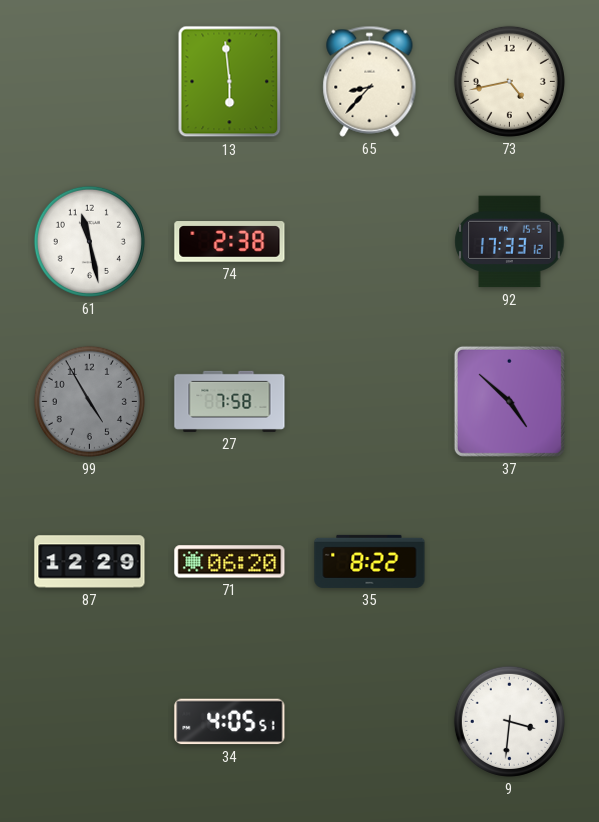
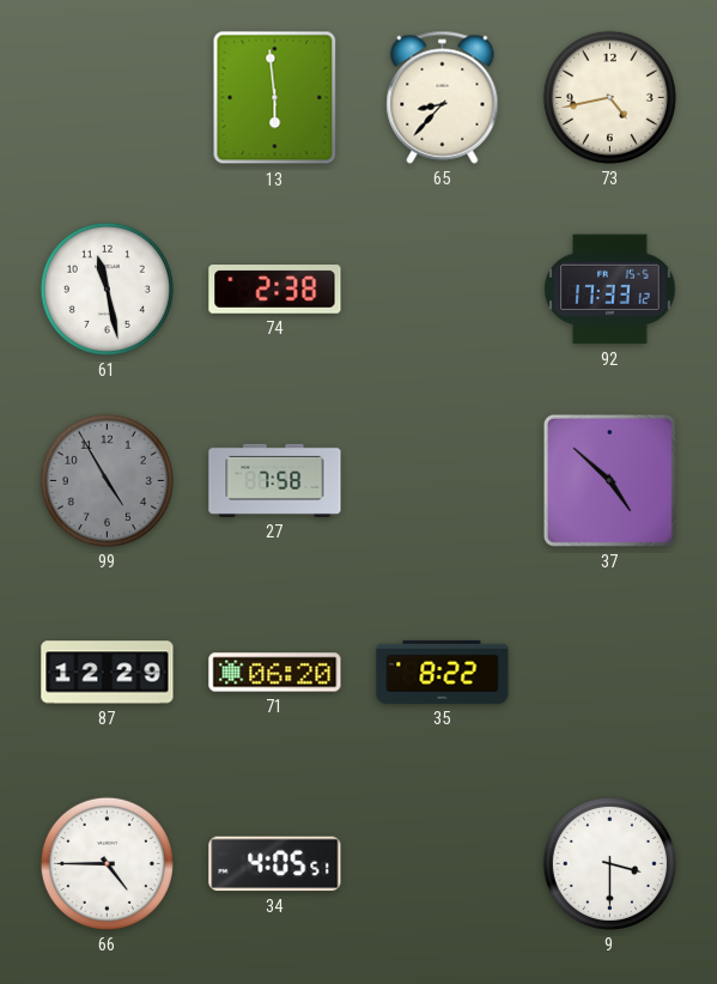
66: none -> 4:45 (107, 863)
9: 3:31 -> 3:30 (609, 863)
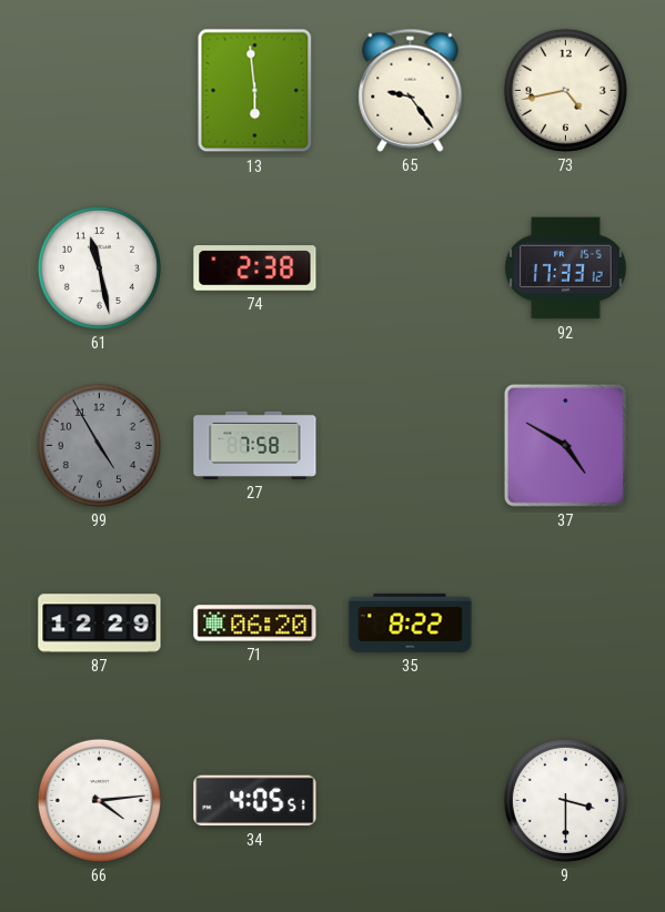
65: 8:37 -> 9:24 (411, 90)
37: 4:52 -> 4:50 (565, 445)
66: 4:45 -> 4:14 (99, 800)
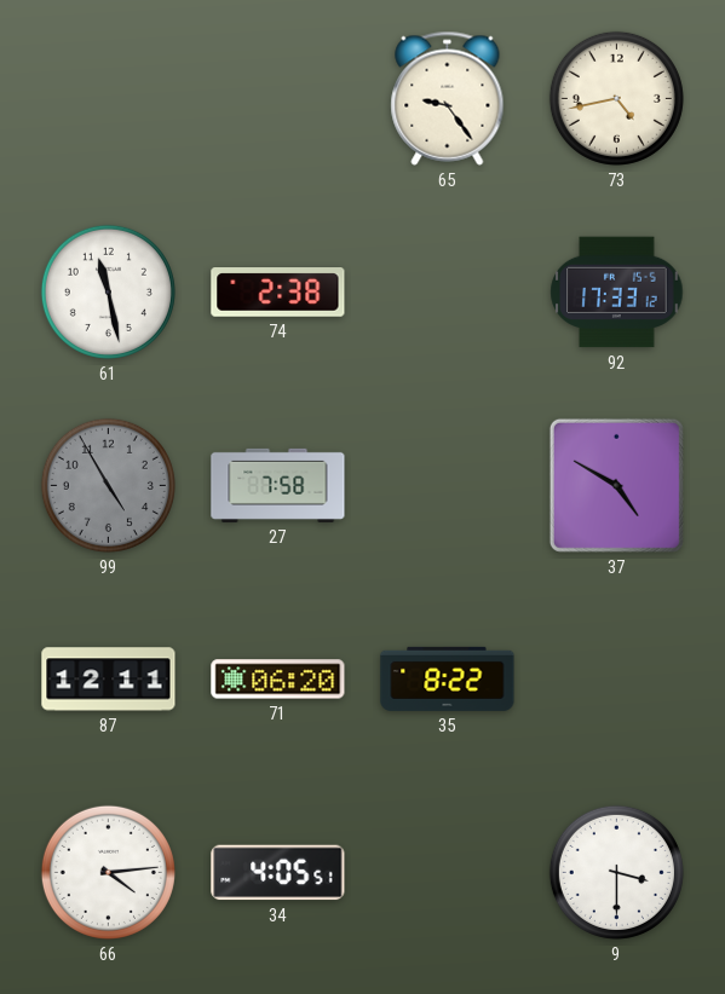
13: 5:59 -> none (255, 91)
87: 12:29 -> 12:11 (109, 680)
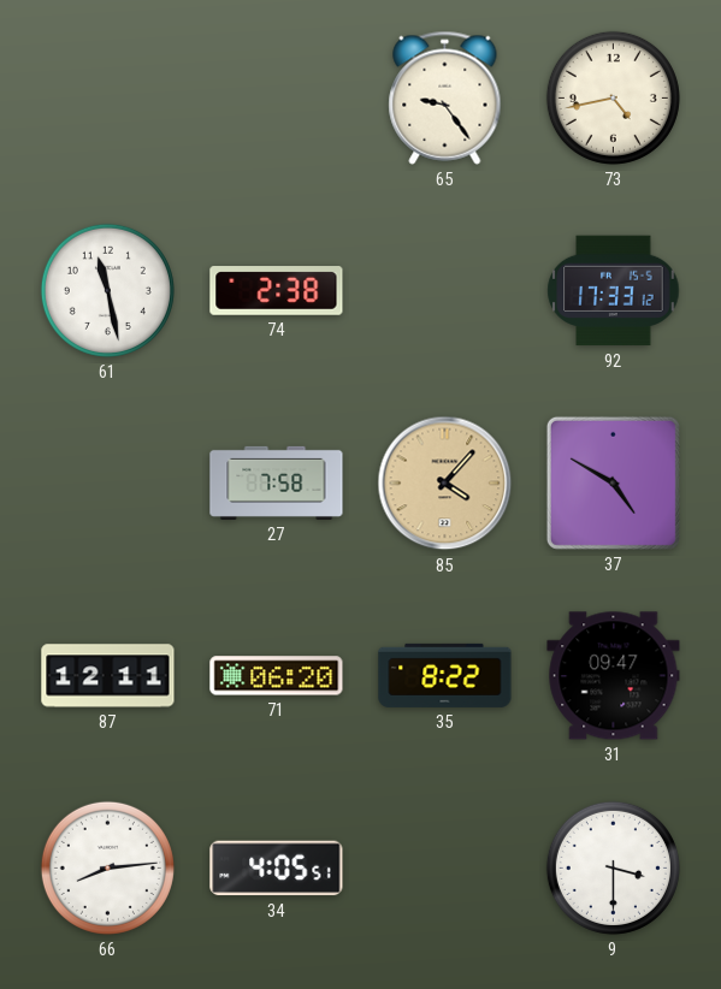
99: 4:55 -> none (108, 485)
85: none -> 4:07 (445, 484)
31: none -> 09:47 (614, 676)
66: 4:14 -> 8:14 (107, 867)
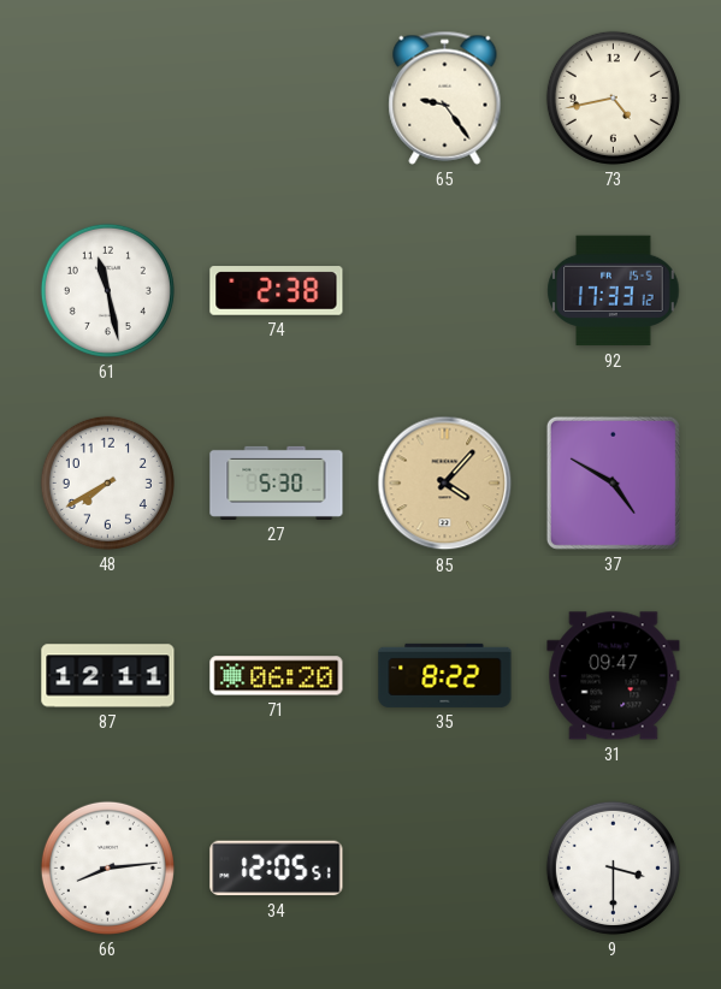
48: none -> 7:40 (107, 482)
27: 7:58 -> 5:30 (277, 482)
34: 4:05 -> 12:05 (277, 869)
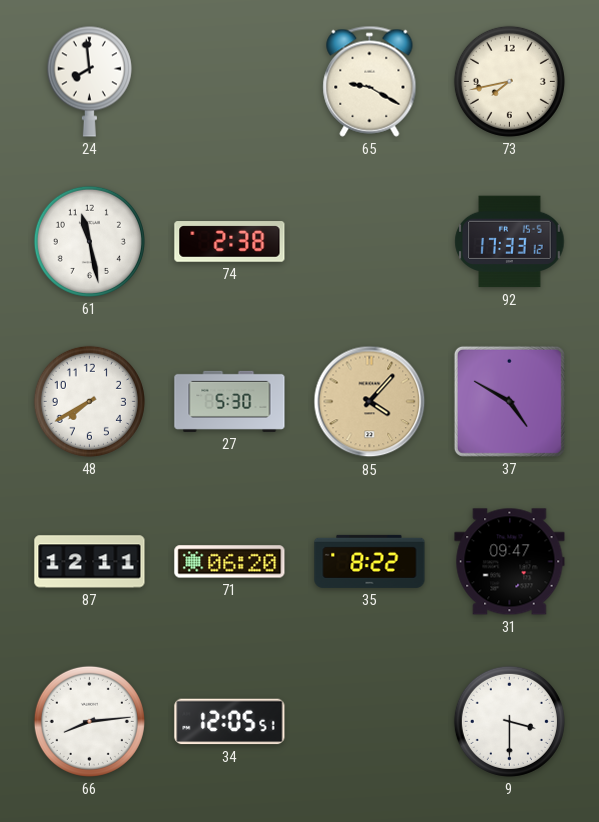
24: none -> 7:59 (89, 81)
65: 9:24 -> 9:20 (370, 81)
73: 4:43 -> 7:43 (509, 81)
